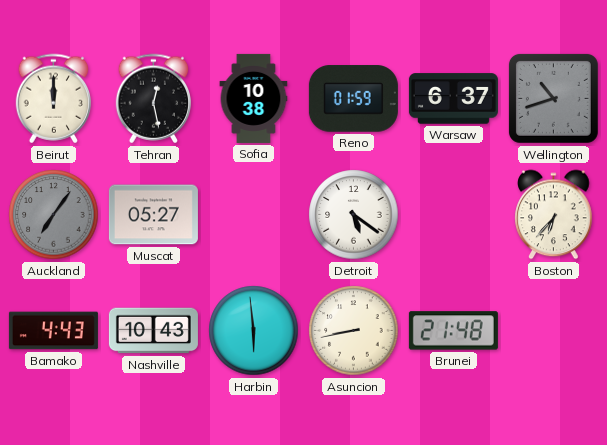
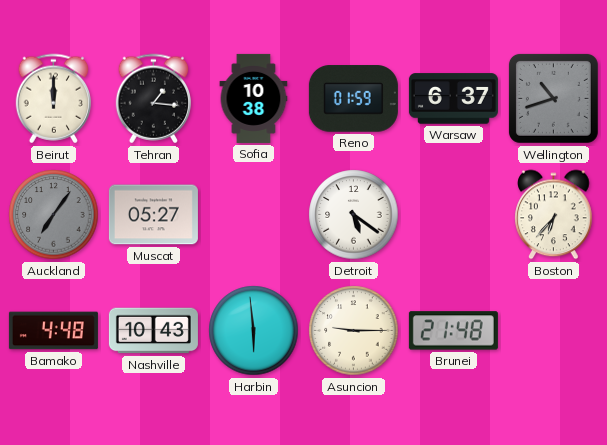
Tehran: 12:28 -> 1:16 (153, 99)
Bamako: 4:43 -> 4:48 (53, 331)
Asuncion: 8:43 -> 9:15 (354, 331)
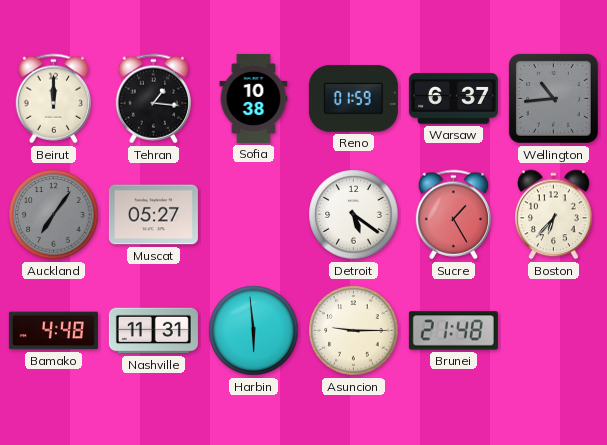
Wellington: 10:42 -> 10:44 (553, 98)
Sucre: none -> 1:25 (453, 215)
Nashville: 10:43 -> 11:31 (153, 331)
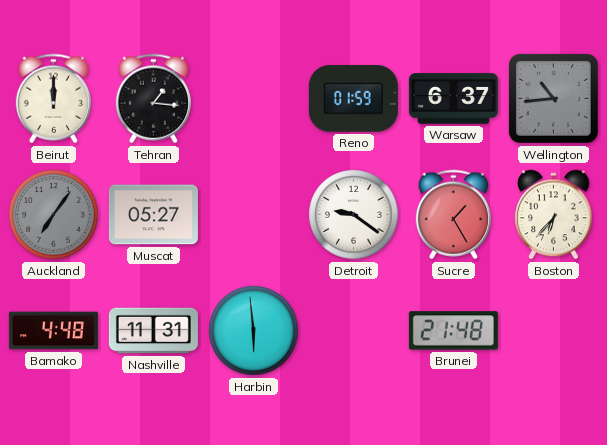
Sofia: 10:38 -> none (254, 98)
Detroit: 5:21 -> 9:21 (354, 215)
Asuncion: 9:15 -> none (354, 331)
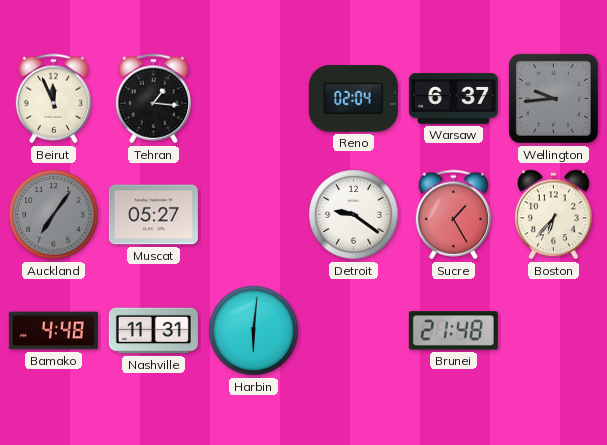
Beirut: 12:00 -> 11:56 (53, 99)
Reno: 01:59 -> 02:04 (353, 99)
Wellington: 10:44 -> 9:44 (553, 98)
Harbin: 5:59 -> 6:01 (254, 331)
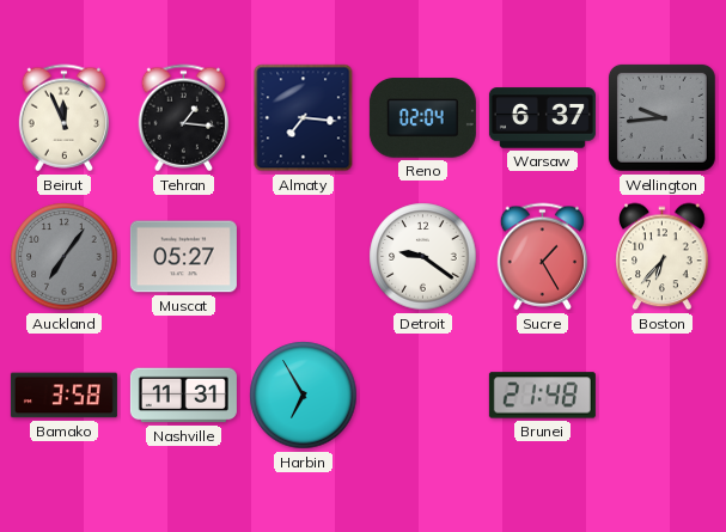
Almaty: none -> 7:16 (304, 118)
Bamako: 4:48 -> 3:58 (63, 396)
Harbin: 6:01 -> 6:55 (304, 396)
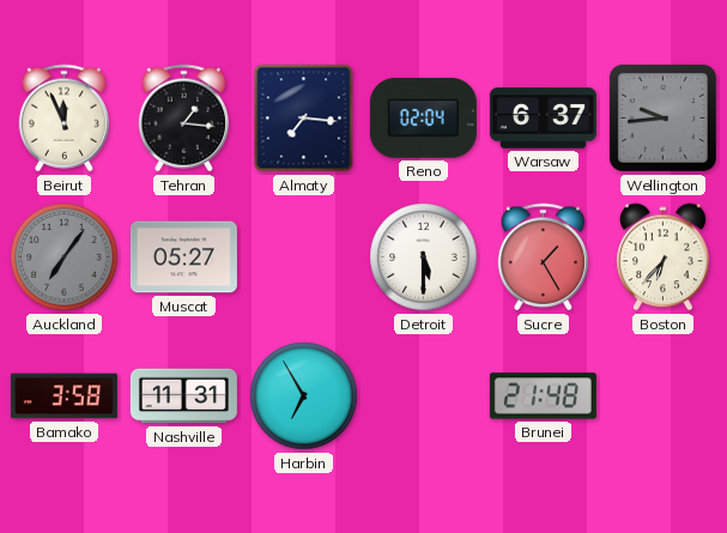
Detroit: 9:21 -> 5:30 (424, 258)
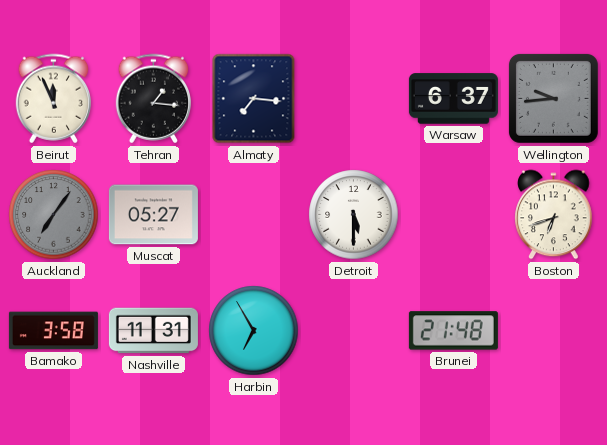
Reno: 02:04 -> none (423, 119)
Sucre: 1:25 -> none (543, 258)
Boston: 6:37 -> 6:42 (554, 215)
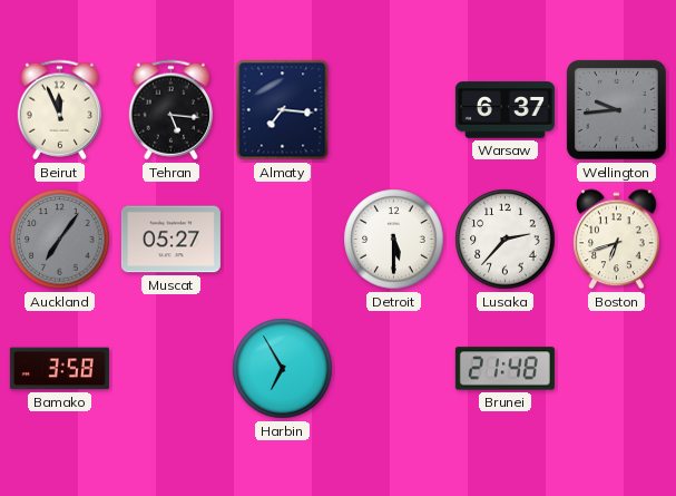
Tehran: 1:16 -> 5:16 (170, 110)
Lusaka: none -> 2:37 (506, 240)
Nashville: 11:31 -> none (153, 331)
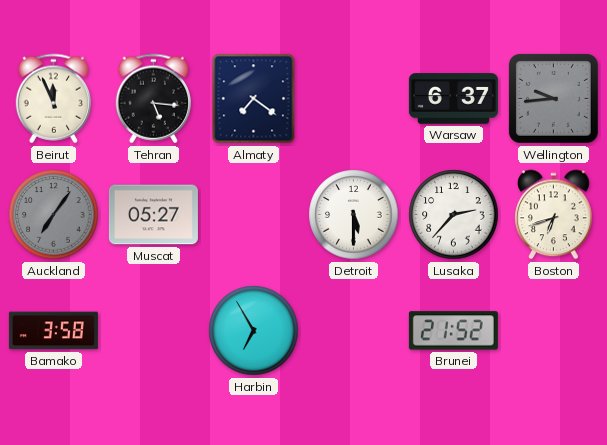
Almaty: 7:16 -> 7:21 (254, 99)
Brunei: 21:48 -> 21:52 (453, 331)
